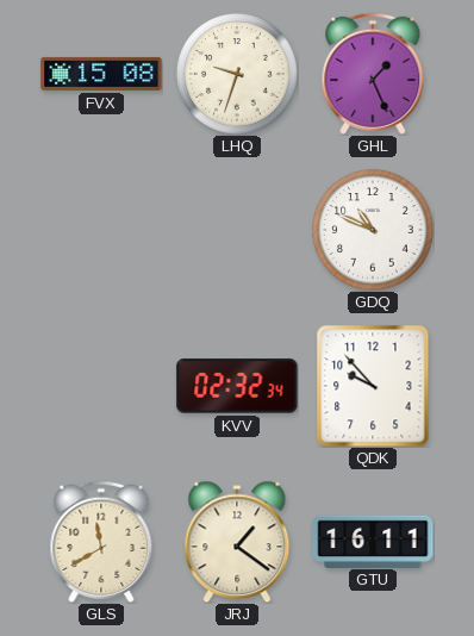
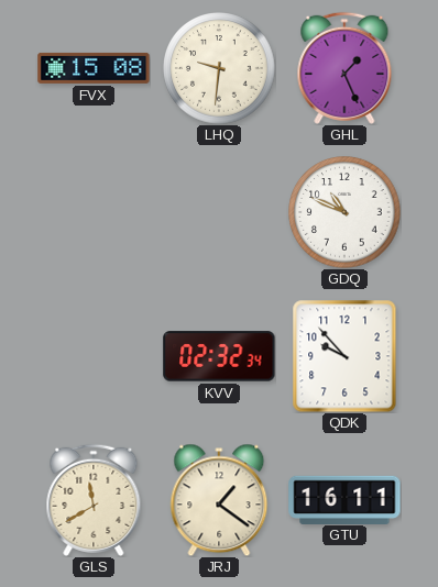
LHQ: 9:33 -> 9:31 (219, 68)
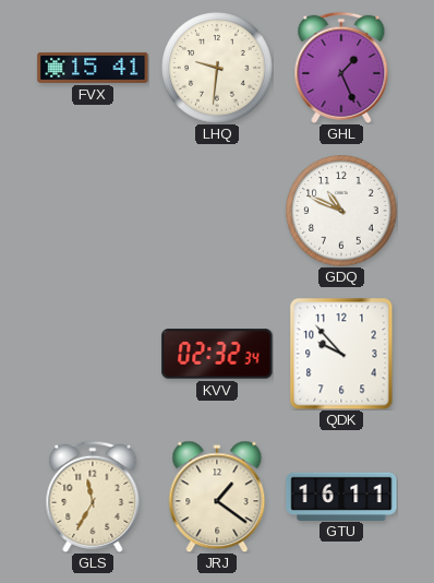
FVX: 15:08 -> 15:41 (93, 68)
GLS: 11:40 -> 11:35 (93, 497)
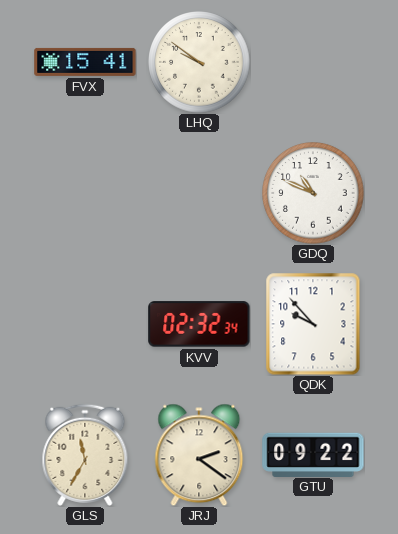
LHQ: 9:31 -> 9:51 (199, 62)
GHL: 1:26 -> none (341, 68)
JRJ: 1:21 -> 2:21 (199, 455)
GTU: 16:11 -> 09:22 (313, 454)
